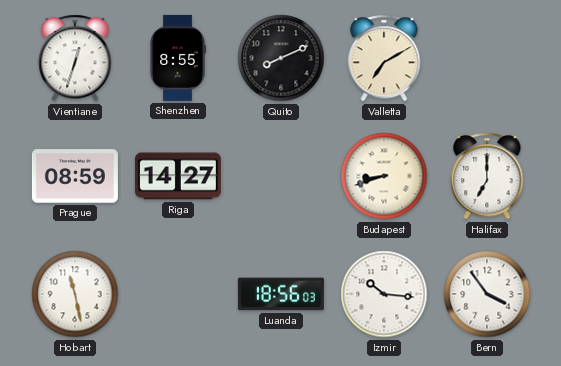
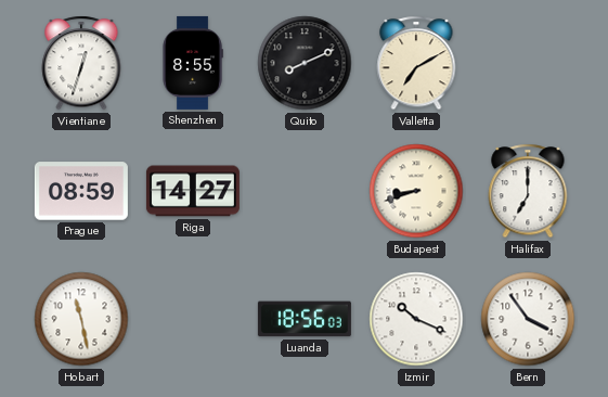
Izmir: 10:16 -> 10:19 (416, 319)
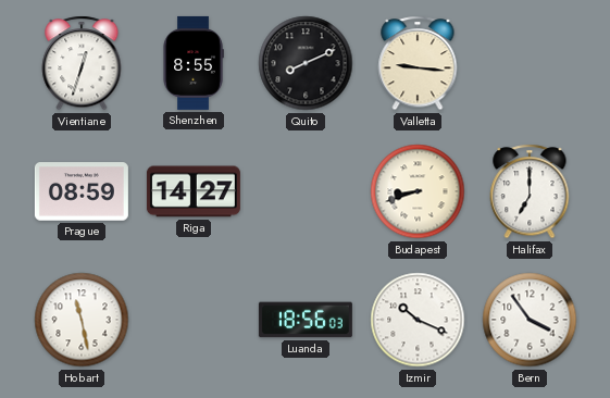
Valletta: 7:10 -> 9:16 (418, 63)
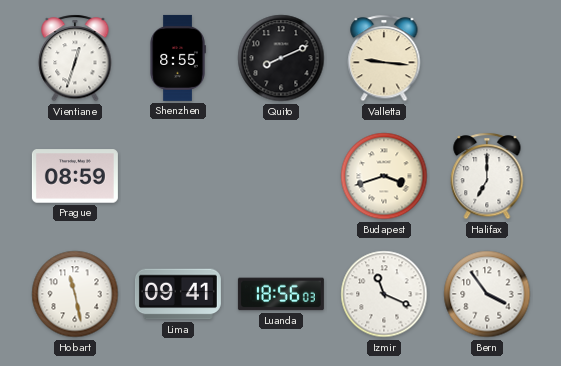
Riga: 14:27 -> none (194, 191)
Budapest: 8:42 -> 3:42 (384, 176)
Lima: none -> 09:41 (178, 294)
Izmir: 10:19 -> 11:19 (384, 294)
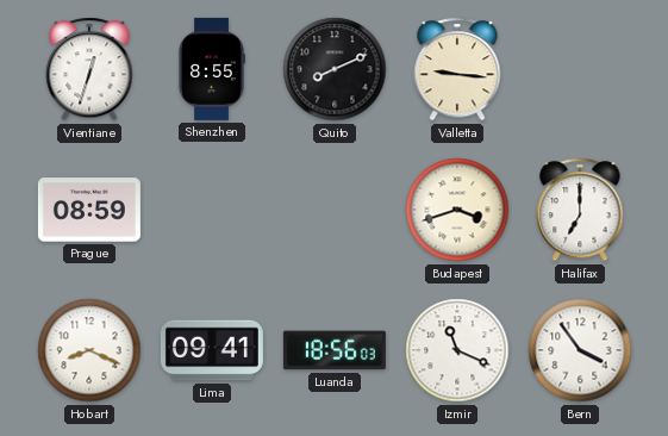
Hobart: 11:28 -> 8:19 (89, 350)
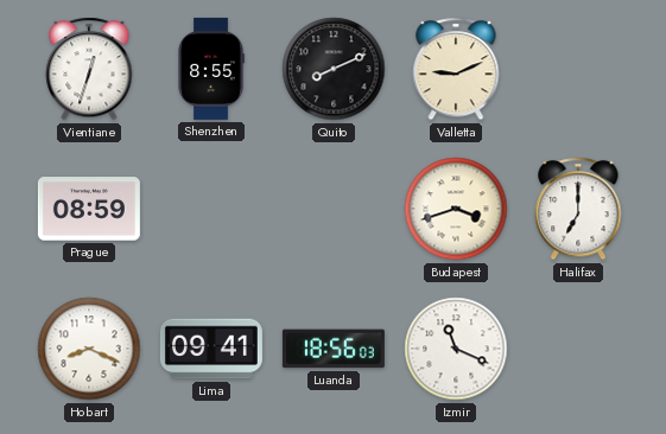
Valletta: 9:16 -> 9:11 (456, 69)
Bern: 3:54 -> none (580, 350)
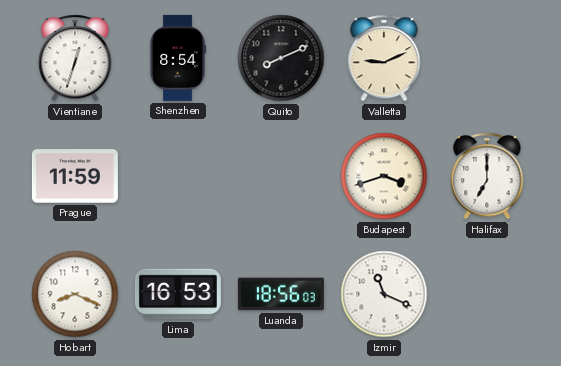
Shenzhen: 8:55 -> 8:54 (178, 58)
Prague: 08:59 -> 11:59 (75, 176)
Lima: 09:41 -> 16:53 (178, 294)
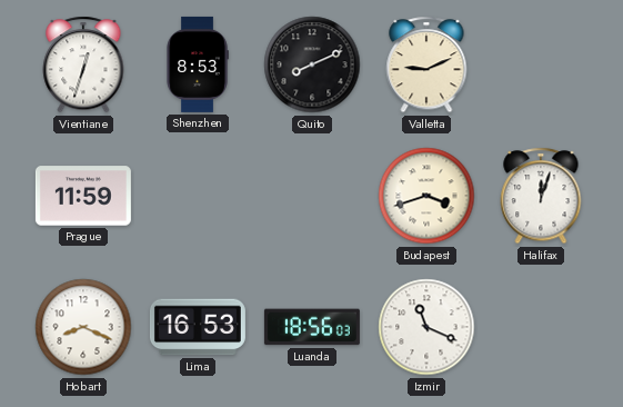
Shenzhen: 8:54 -> 8:53 (198, 64)
Halifax: 7:00 -> 12:03 (541, 196)
